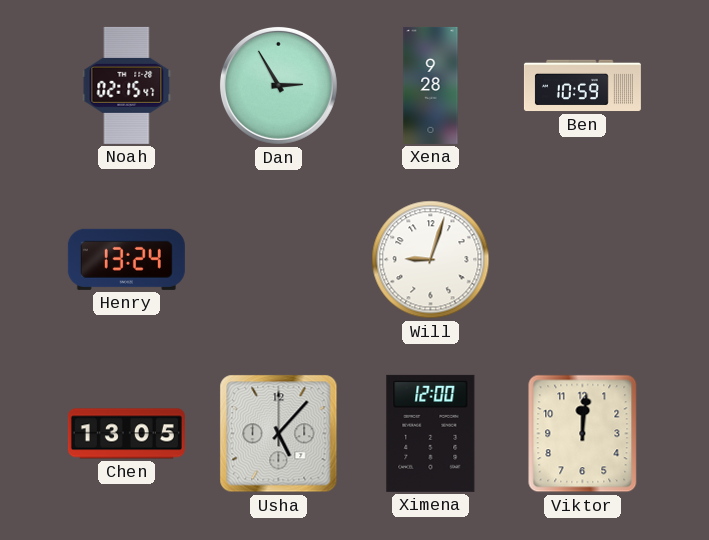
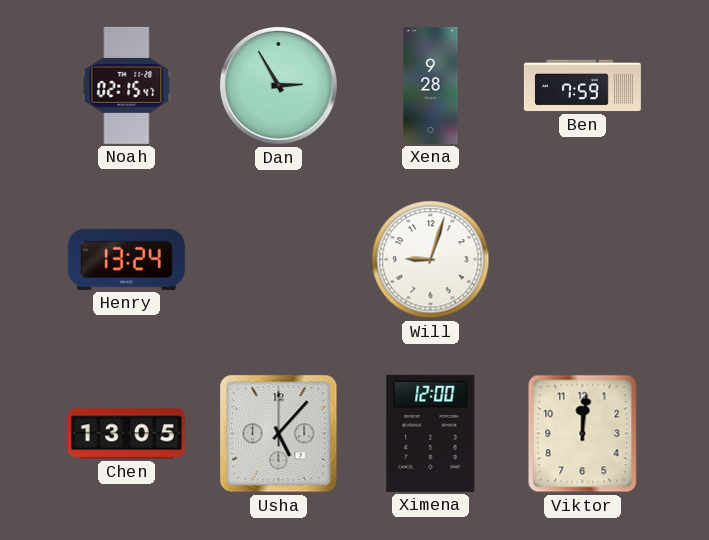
Ben: 10:59 -> 7:59 (582, 86)
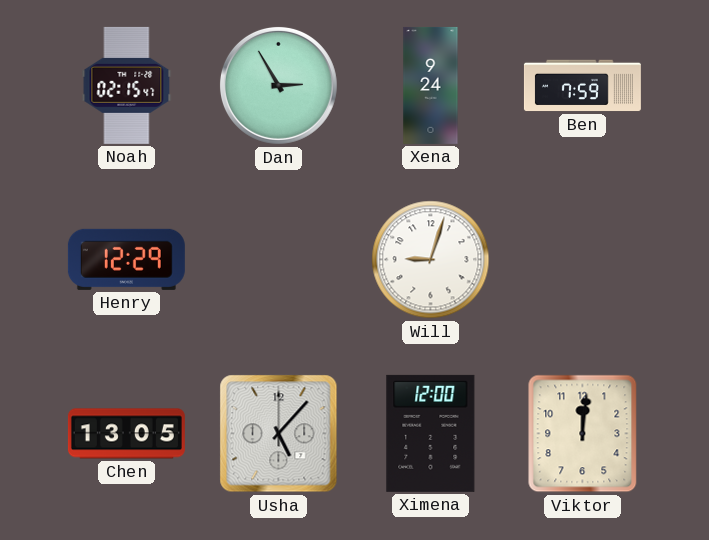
Xena: 9:28 -> 9:24 (431, 85)
Henry: 13:24 -> 12:29 (126, 259)
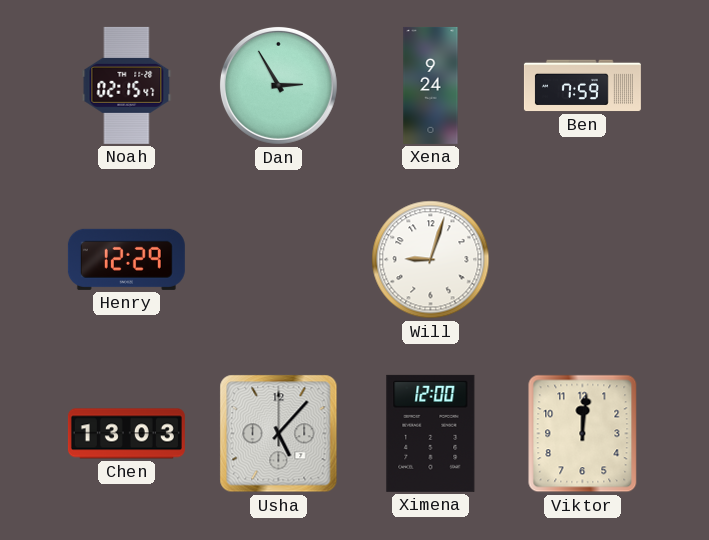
Chen: 13:05 -> 13:03 (126, 434)
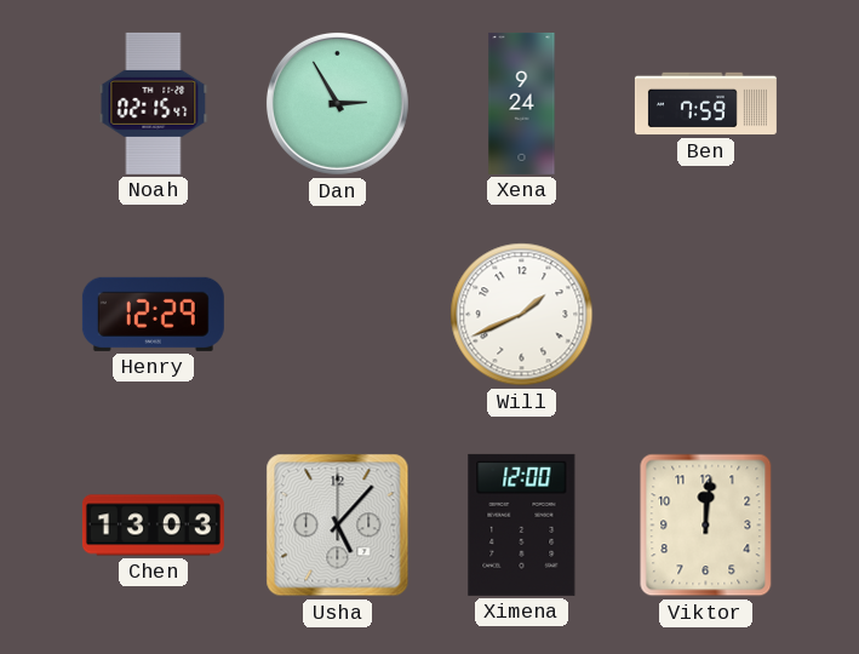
Will: 9:03 -> 1:41 (522, 315)
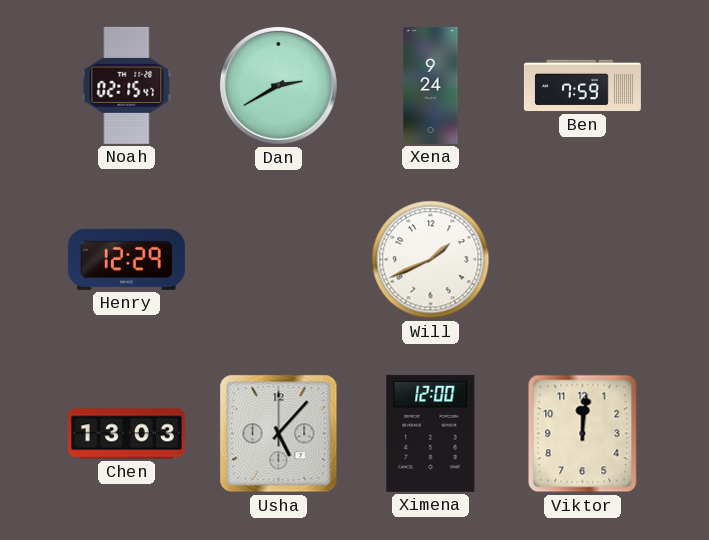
Dan: 2:55 -> 2:40 (278, 85)
